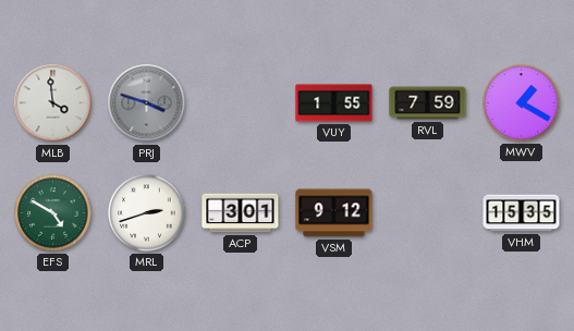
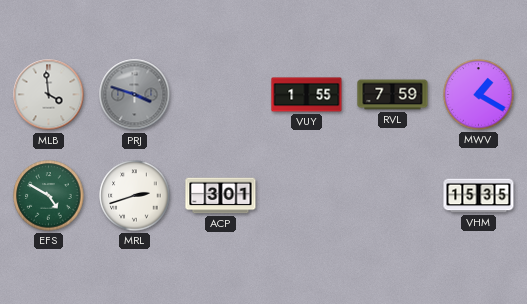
VSM: 9:12 -> none (334, 213)
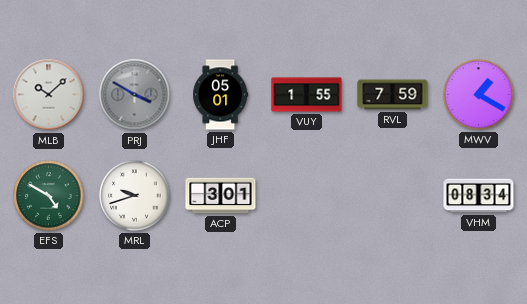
MLB: 3:59 -> 10:08 (49, 95)
PRJ: 3:48 -> 3:50 (135, 95)
JHF: none -> 05:01 (221, 95)
MRL: 2:42 -> 9:42 (135, 196)
VHM: 15:35 -> 08:34 (479, 196)
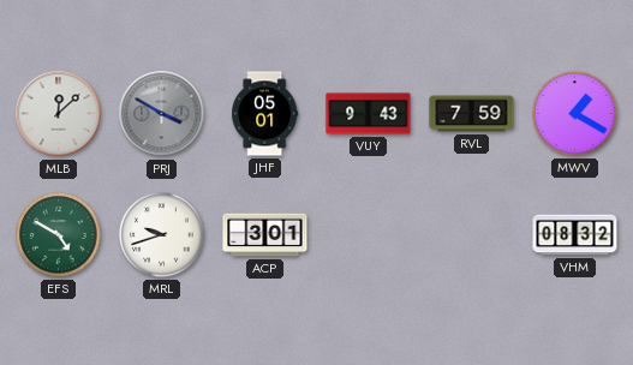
MLB: 10:08 -> 12:08 (59, 114)
VUY: 1:55 -> 9:43 (369, 114)
VHM: 08:34 -> 08:32 (575, 235)
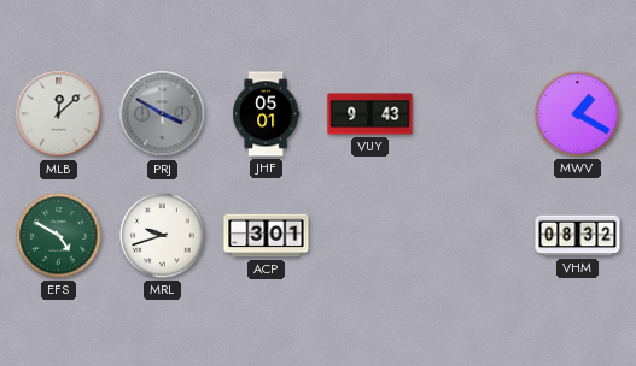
RVL: 7:59 -> none (472, 114)
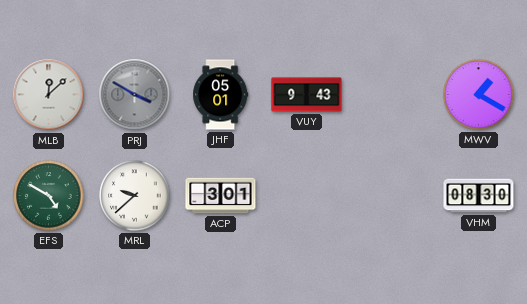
MRL: 9:42 -> 9:38 (135, 196)
VHM: 08:32 -> 08:30 (479, 196)
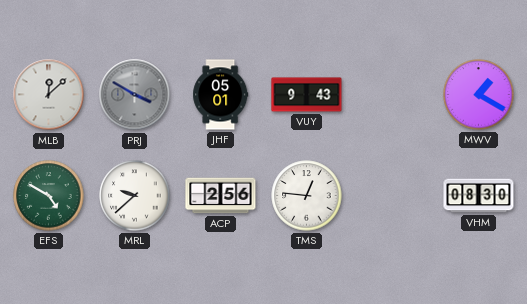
ACP: 3:01 -> 2:56 (221, 196)
TMS: none -> 12:46 (307, 196)
